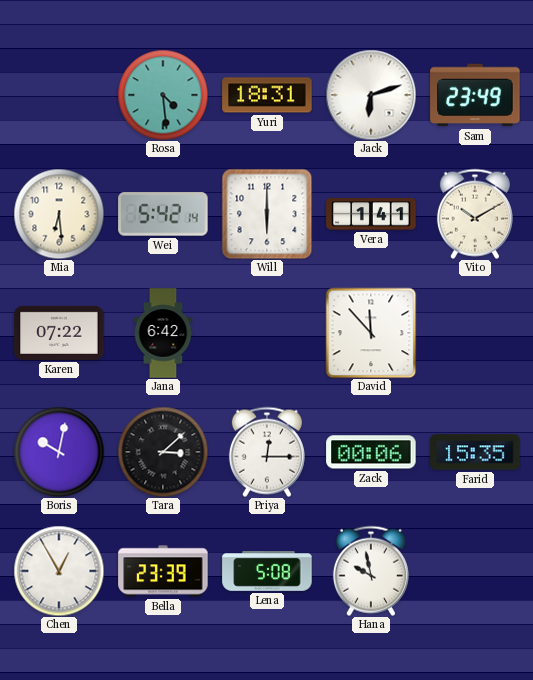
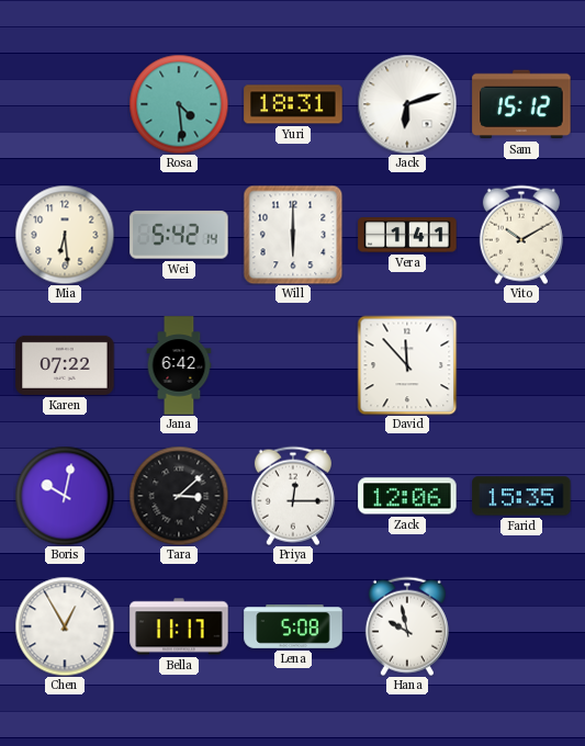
Sam: 23:49 -> 15:12 (521, 104)
Zack: 00:06 -> 12:06 (407, 496)
Bella: 23:39 -> 11:17 (179, 626)
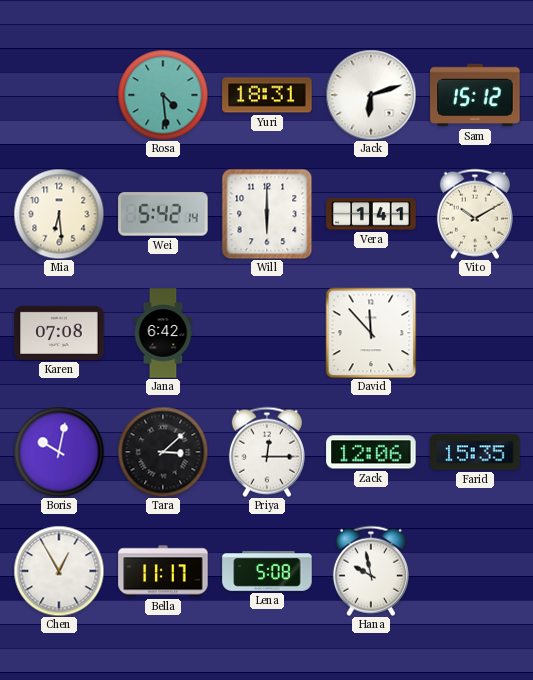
Karen: 07:22 -> 07:08 (59, 333)
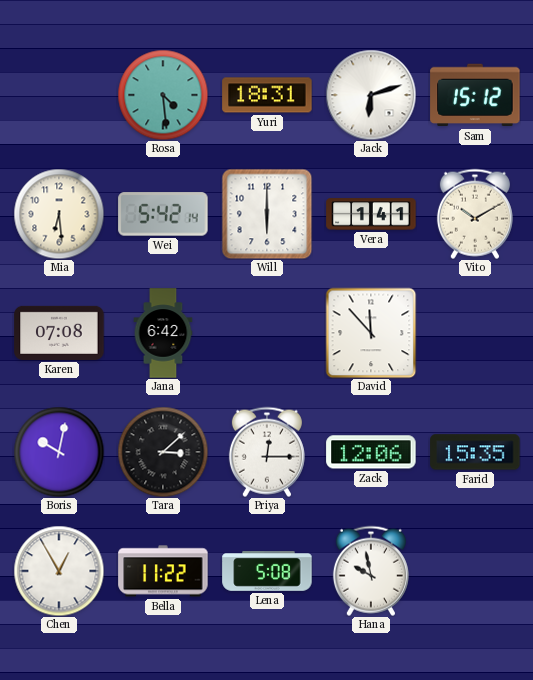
Bella: 11:17 -> 11:22 (163, 571)
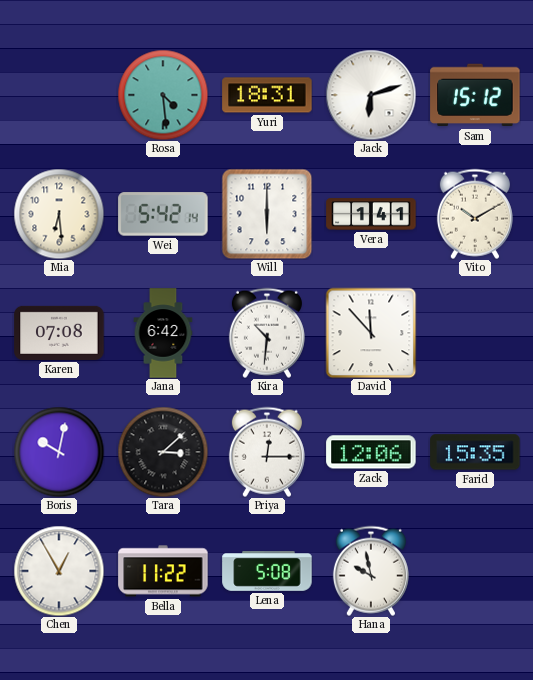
Kira: none -> 10:31 (267, 333)
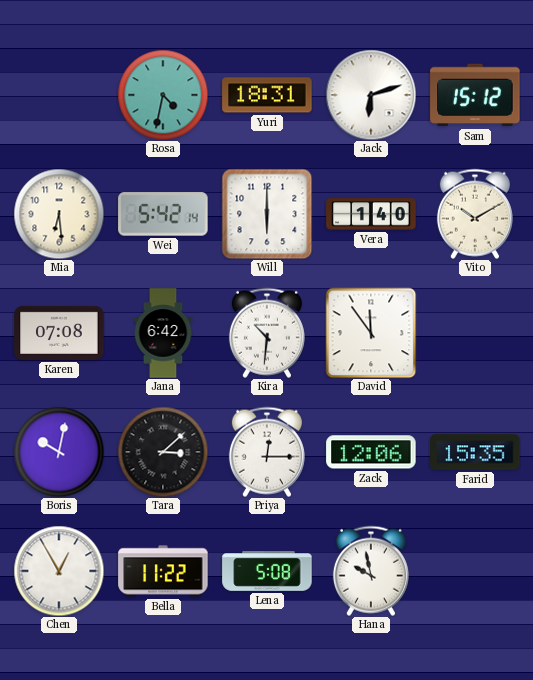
Rosa: 4:29 -> 4:32 (163, 95)
Vera: 1:41 -> 1:40 (371, 214)
David: 11:53 -> 11:54 (371, 333)
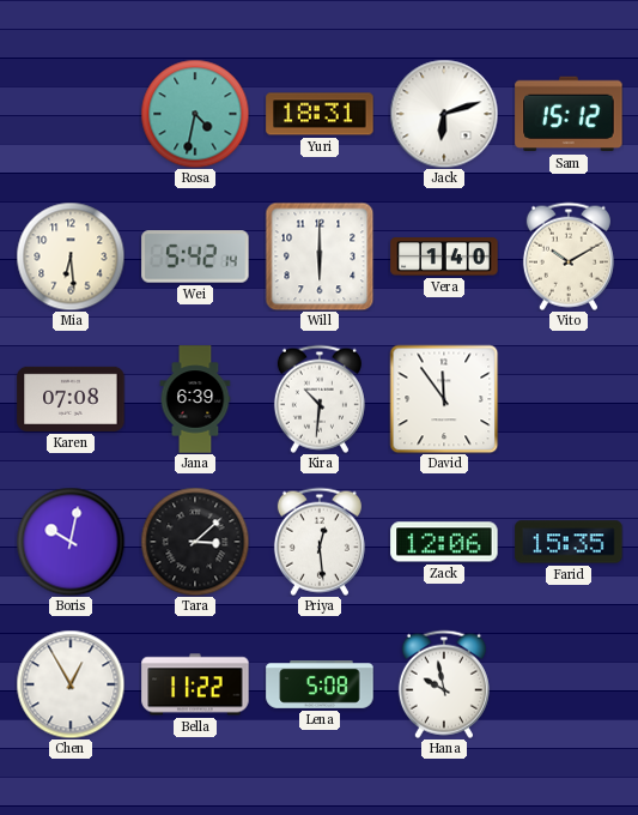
Jana: 6:42 -> 6:39 (195, 399)
Priya: 12:15 -> 12:29 (320, 542)
